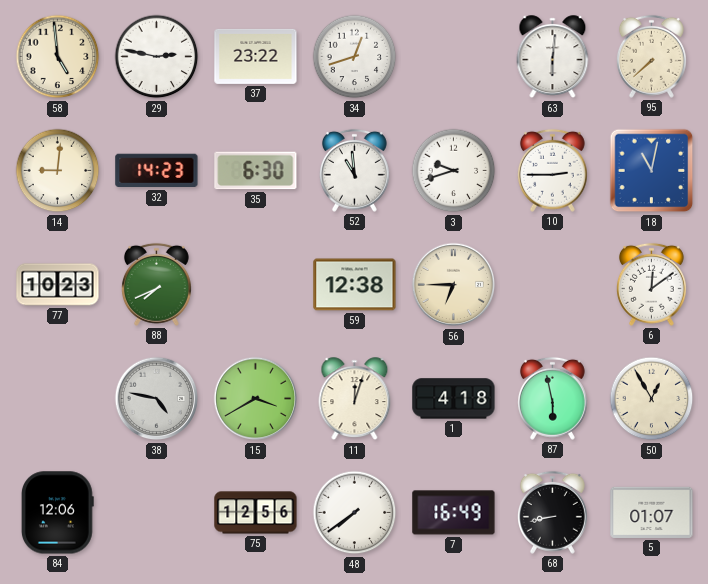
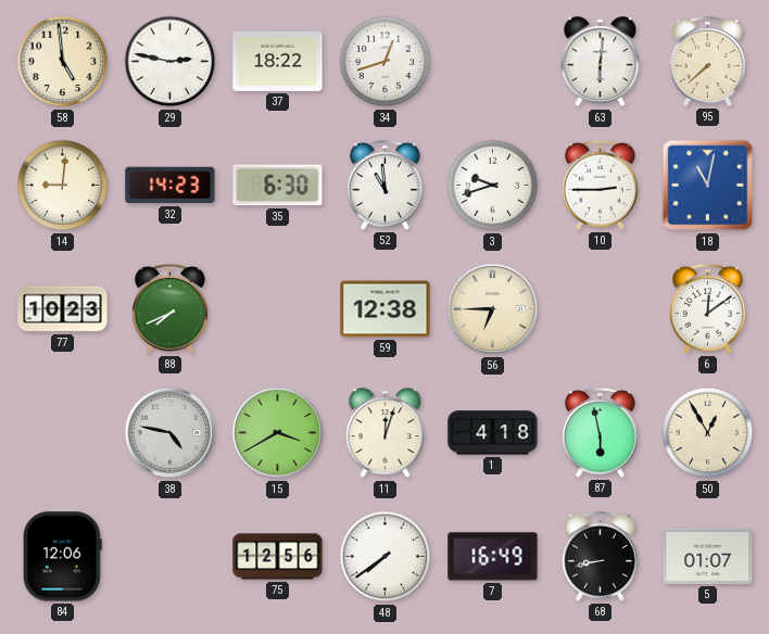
37: 23:22 -> 18:22 (278, 61)
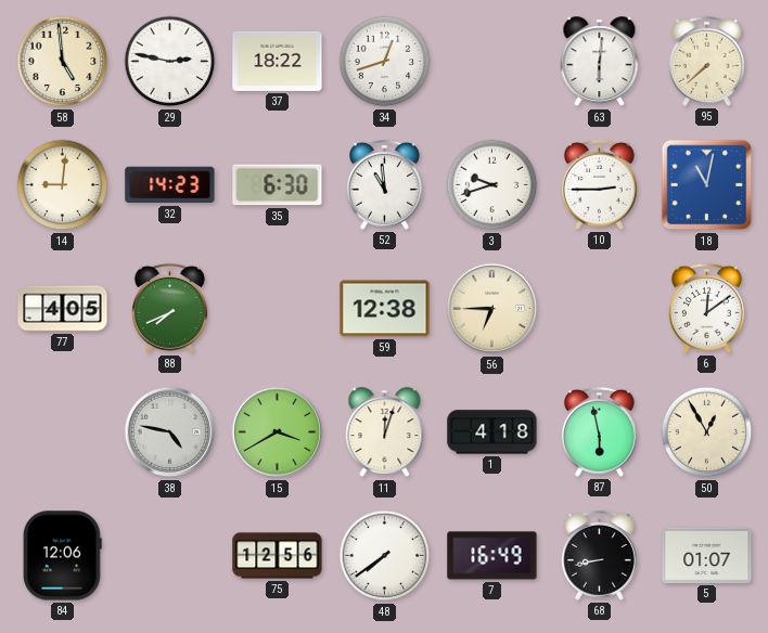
77: 10:23 -> 4:05 (63, 309)
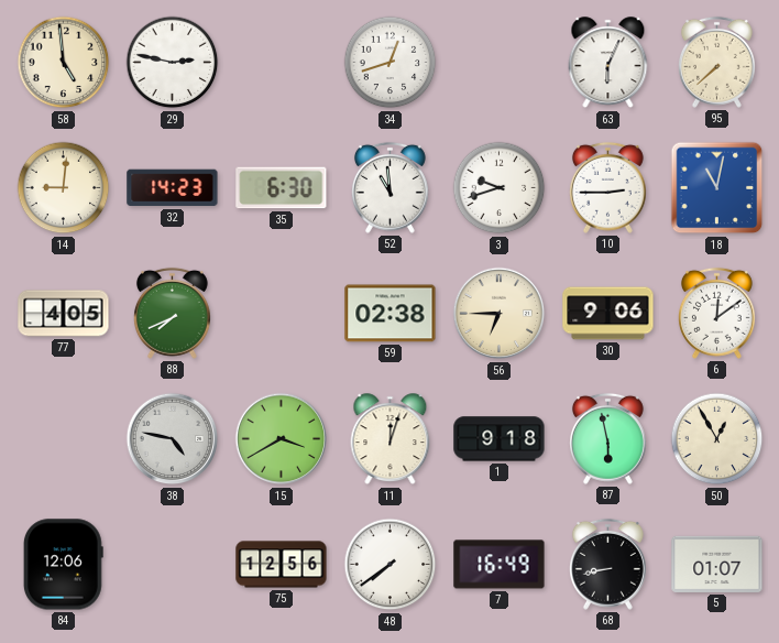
37: 18:22 -> none (278, 61)
63: 6:01 -> 6:04 (608, 63)
59: 12:38 -> 02:38 (391, 314)
30: none -> 9:06 (608, 314)
1: 4:18 -> 9:18 (500, 439)
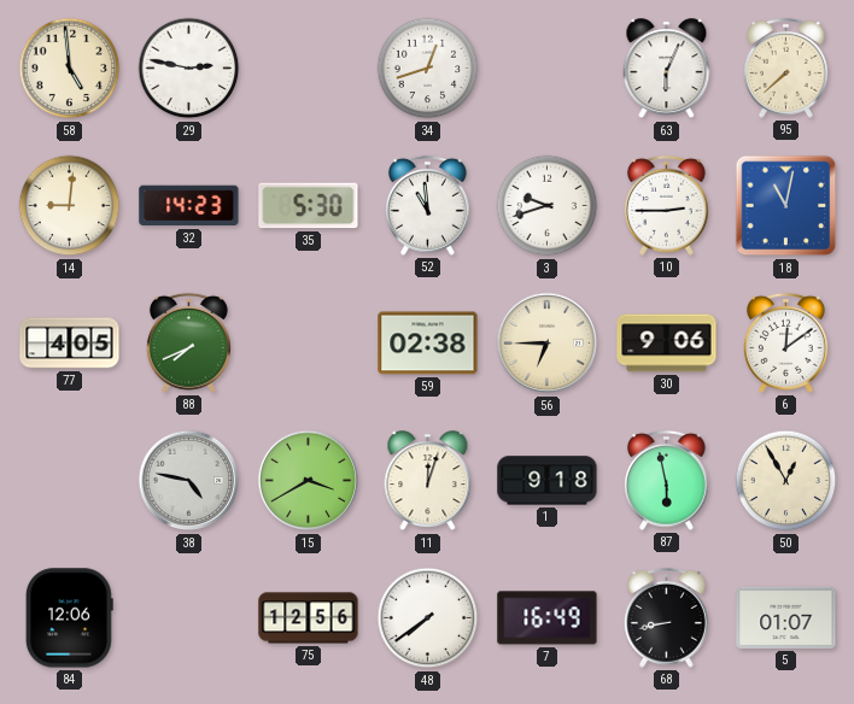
35: 6:30 -> 5:30 (309, 206)
